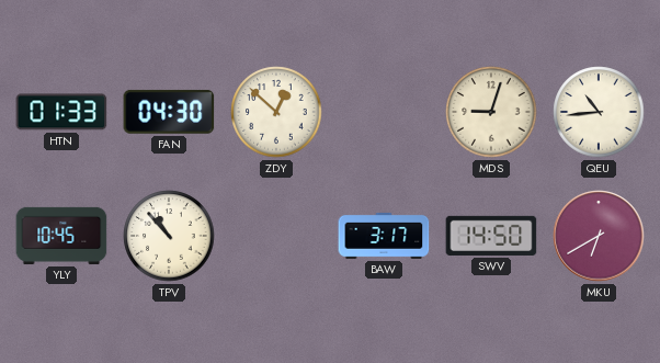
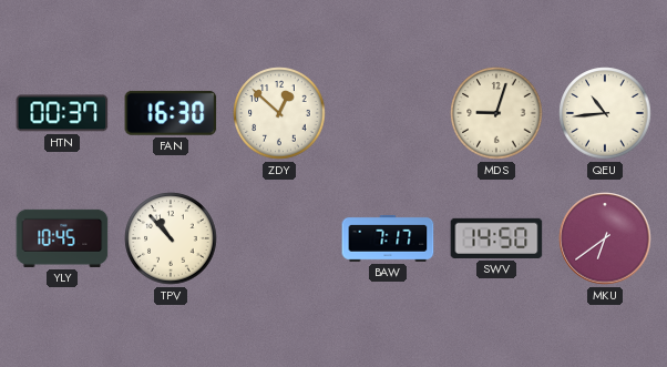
HTN: 01:33 -> 00:37 (62, 113)
FAN: 04:30 -> 16:30 (171, 113)
BAW: 3:17 -> 7:17 (388, 238)
MKU: 6:40 -> 6:39 (605, 238)
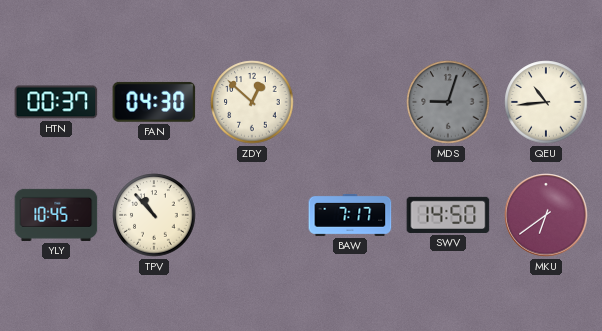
FAN: 16:30 -> 04:30 (154, 102)
MDS dial: cream -> grey (448, 102)
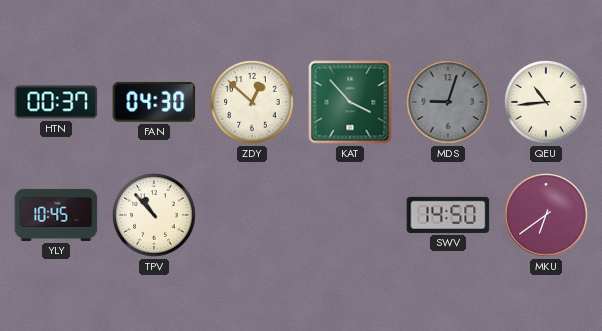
KAT: none -> 3:53 (350, 102)
BAW: 7:17 -> none (350, 215)
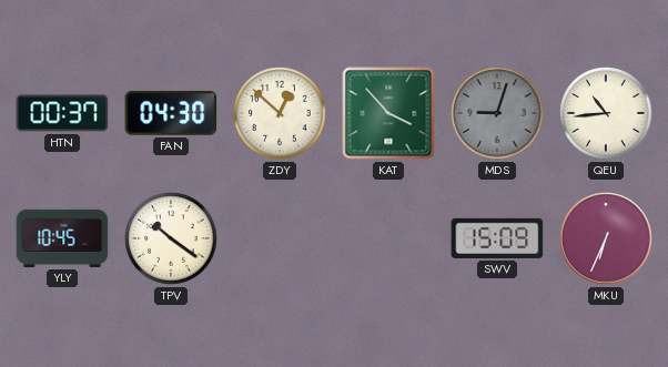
TPV: 10:53 -> 10:21 (171, 238)
SWV: 14:50 -> 15:09 (497, 238)
MKU: 6:39 -> 6:34 (606, 238)
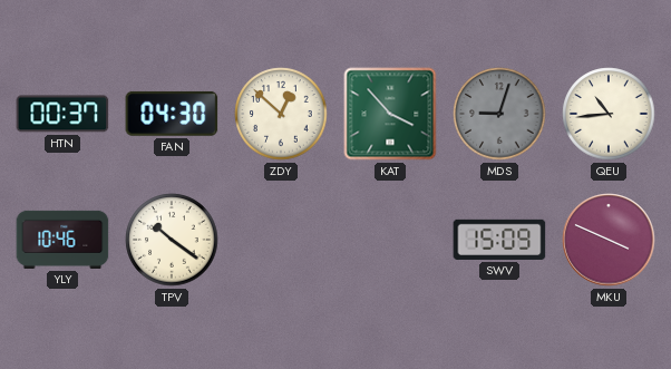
YLY: 10:45 -> 10:46 (62, 240)
MKU: 6:34 -> 3:49 (609, 240)
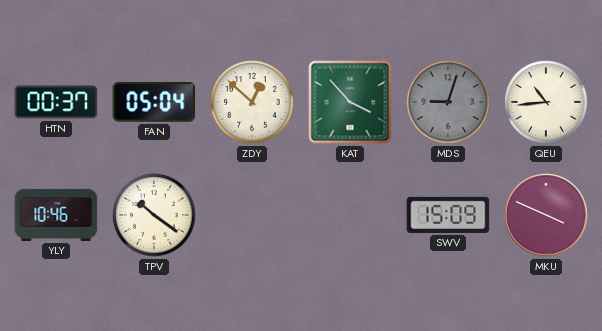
FAN: 04:30 -> 05:04 (154, 102)
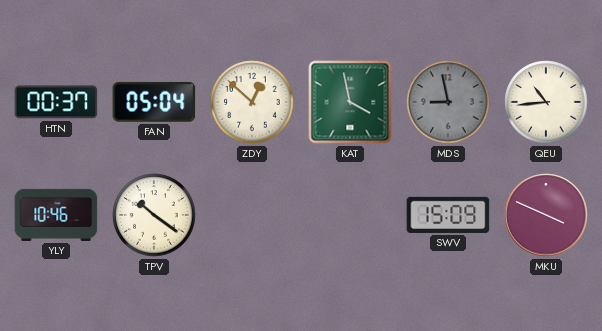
KAT: 3:53 -> 3:58 (350, 102)
MDS: 9:03 -> 8:58 (448, 102)
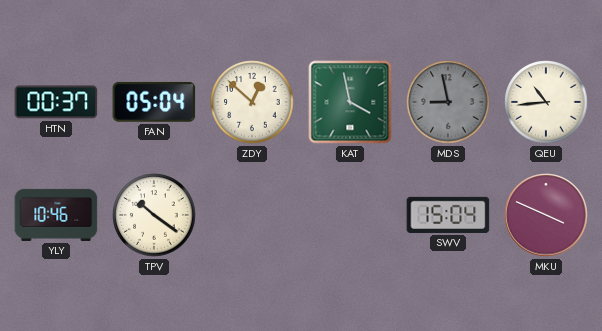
SWV: 15:09 -> 15:04 (448, 215)
